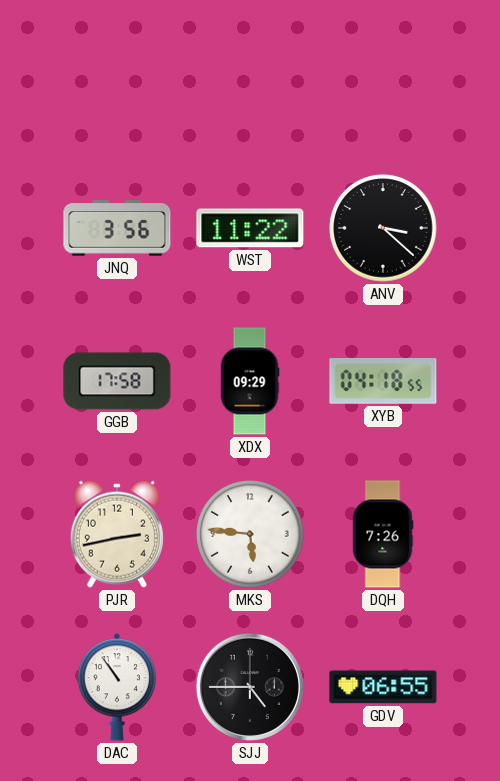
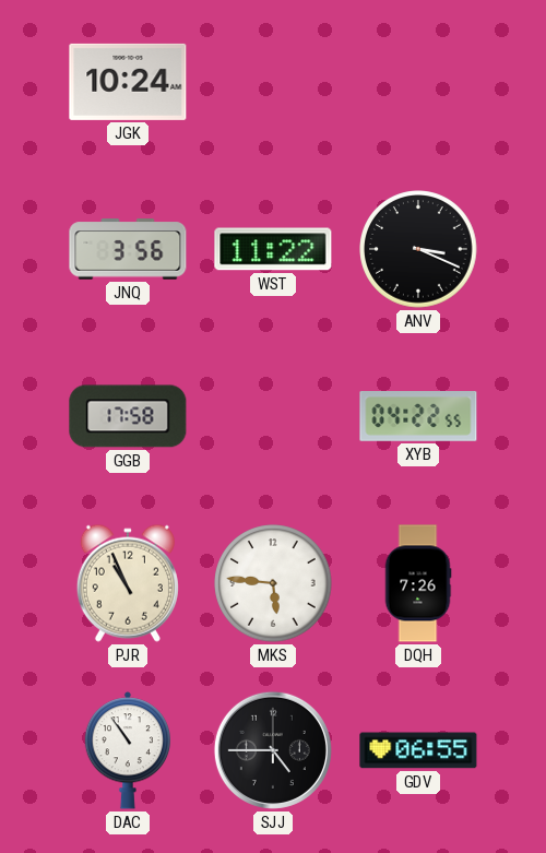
JGK: none -> 10:24 (128, 82)
ANV: 3:22 -> 3:19 (418, 249)
XDX: 09:29 -> none (250, 381)
XYB: 04:18 -> 04:22 (418, 417)
PJR: 2:43 -> 10:56 (128, 583)
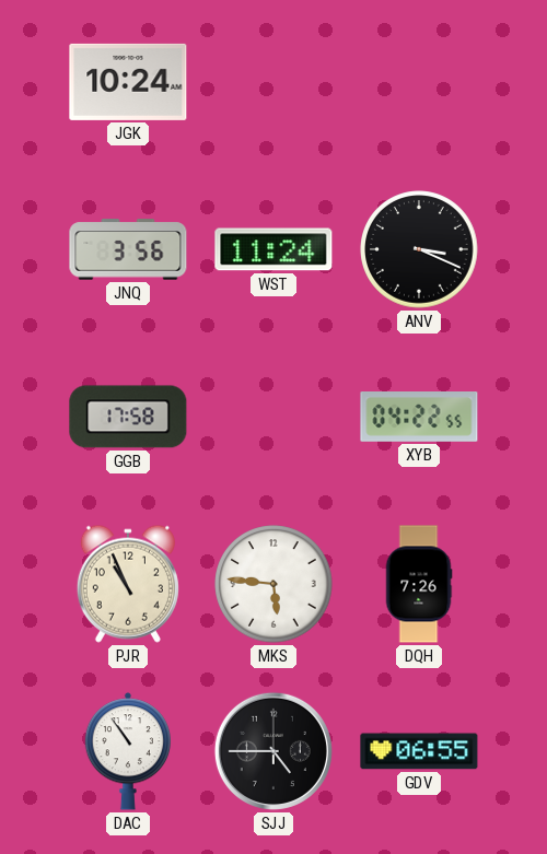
WST: 11:22 -> 11:24 (273, 249)
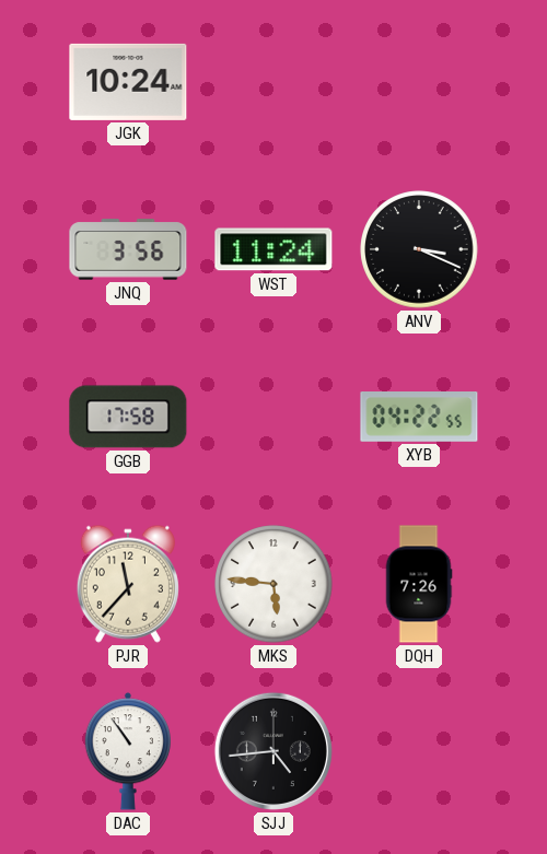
PJR: 10:56 -> 11:37 (128, 584)
SJJ: 4:45 -> 4:44 (273, 751)
GDV: 06:55 -> none (419, 751)
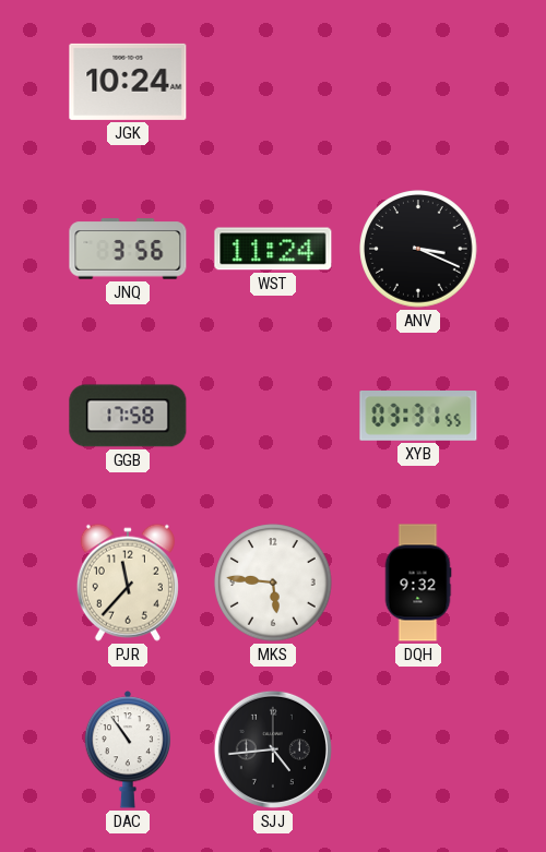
XYB: 04:22 -> 03:31 (418, 417)
DQH: 7:26 -> 9:32 (418, 583)
